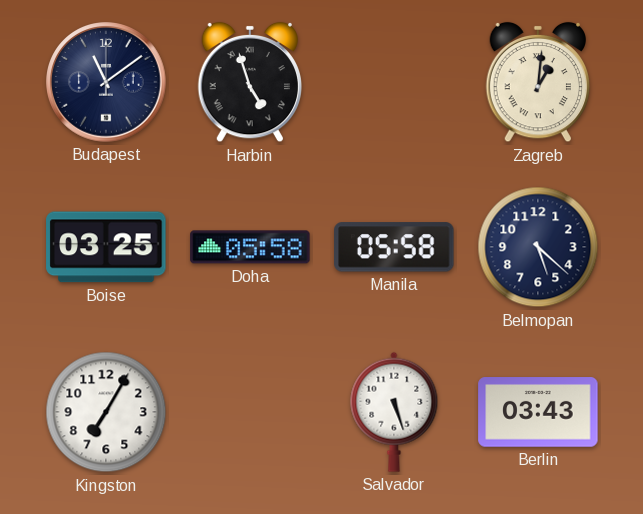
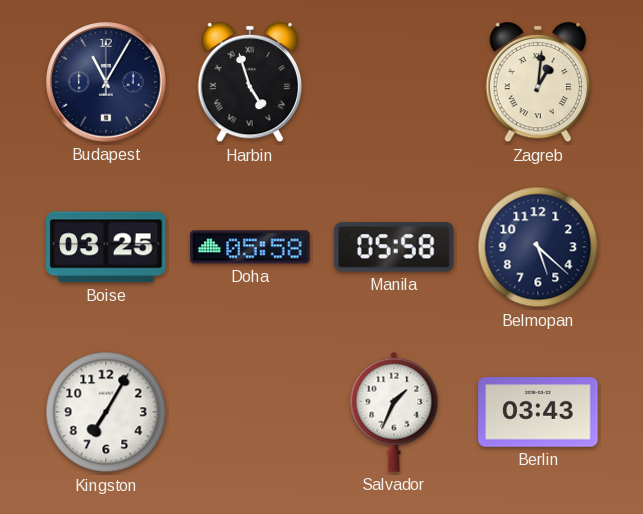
Budapest: 11:09 -> 11:05 (106, 82)
Salvador: 5:27 -> 1:34 (394, 412)
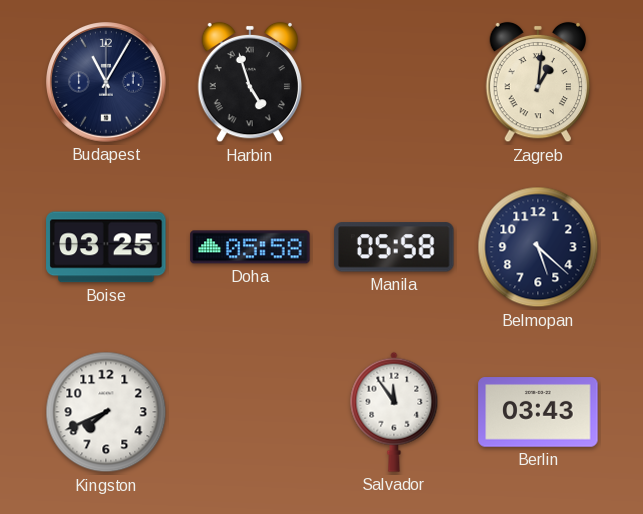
Kingston: 7:05 -> 7:41 (106, 412)
Salvador: 1:34 -> 11:54 (394, 412)
